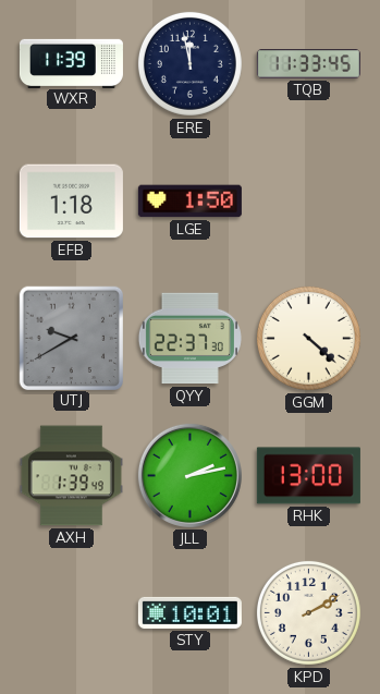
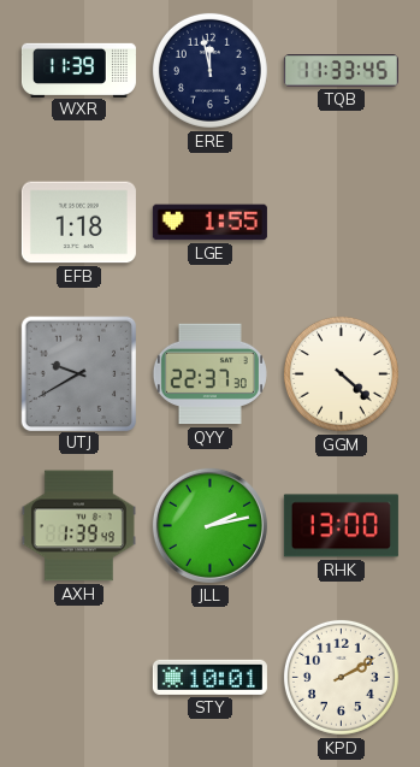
LGE: 1:50 -> 1:55 (209, 223)
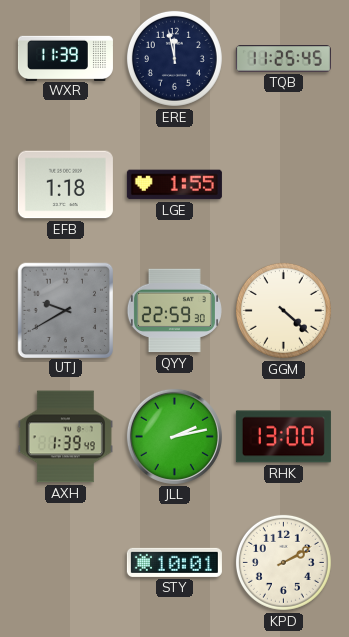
TQB: 11:33 -> 11:25 (283, 59)
QYY: 22:37 -> 22:59 (174, 311)
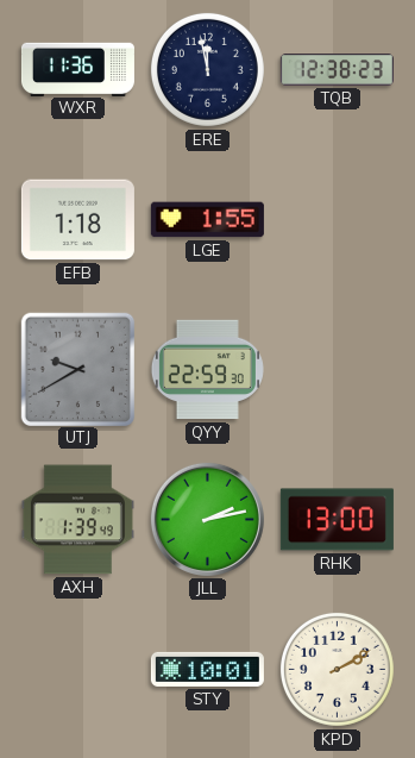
WXR: 11:39 -> 11:36 (77, 69)
TQB: 11:25 -> 12:38 (337, 70)
GGM: 4:22 -> none (283, 310)
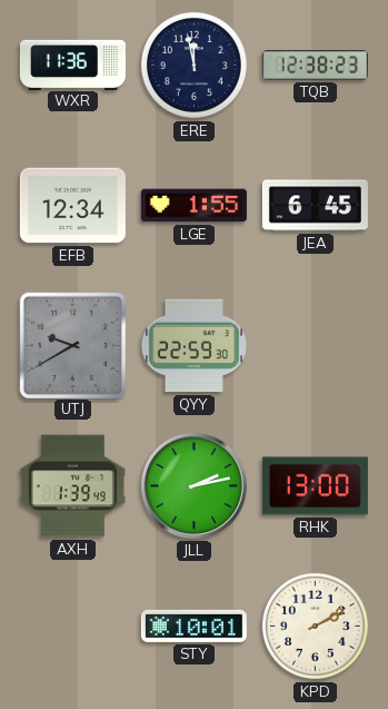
EFB: 1:18 -> 12:34 (72, 206)
JEA: none -> 6:45 (315, 206)
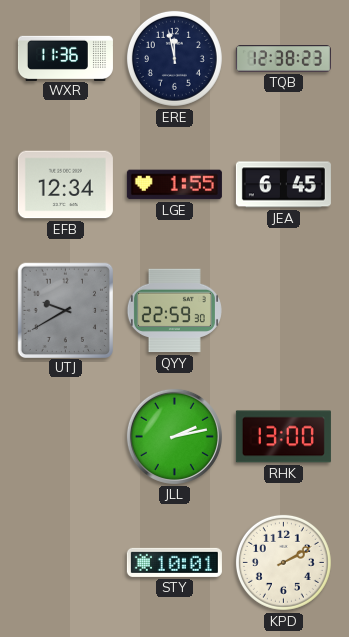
AXH: 1:39 -> none (72, 486)
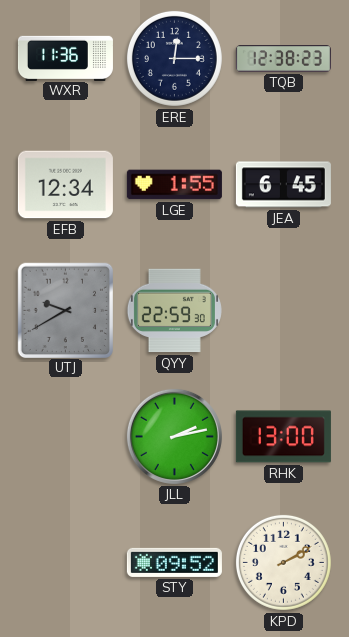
ERE: 11:58 -> 12:15 (174, 58)
STY: 10:01 -> 09:52 (174, 562)
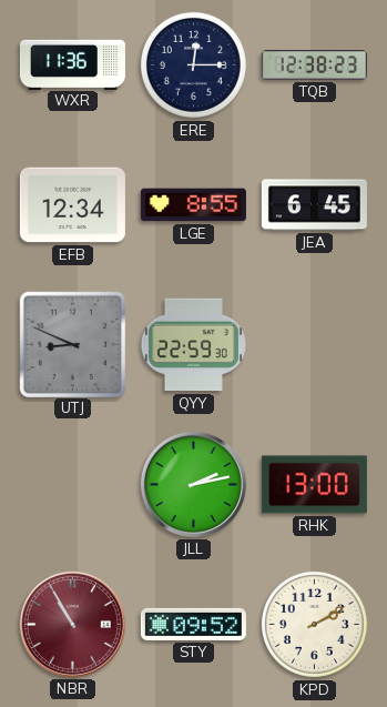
LGE: 1:55 -> 8:55 (193, 205)
UTJ: 9:40 -> 8:49 (72, 344)
NBR: none -> 10:55 (72, 624)
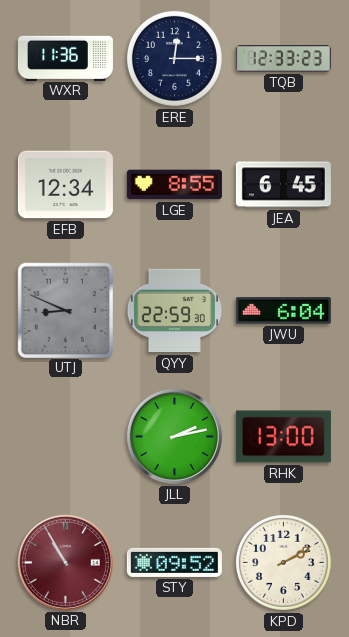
TQB: 12:38 -> 12:33 (283, 59)
JWU: none -> 6:04 (283, 311)
